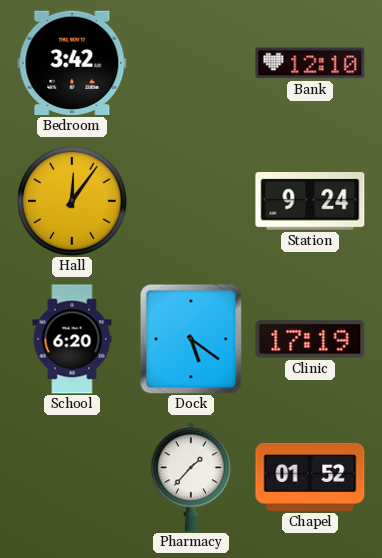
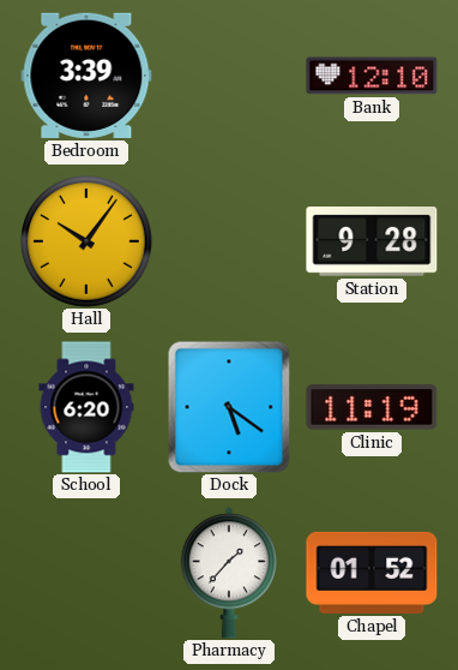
Bedroom: 3:42 -> 3:39 (86, 76)
Hall: 12:06 -> 10:06 (86, 241)
Station: 9:24 -> 9:28 (372, 243)
Clinic: 17:19 -> 11:19 (372, 407)
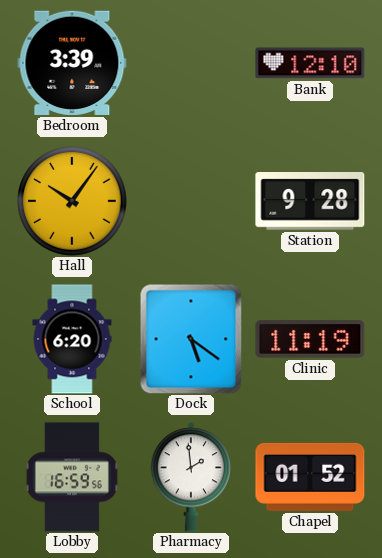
Lobby: none -> 16:59 (72, 477)
Pharmacy: 1:37 -> 1:59 (191, 477)
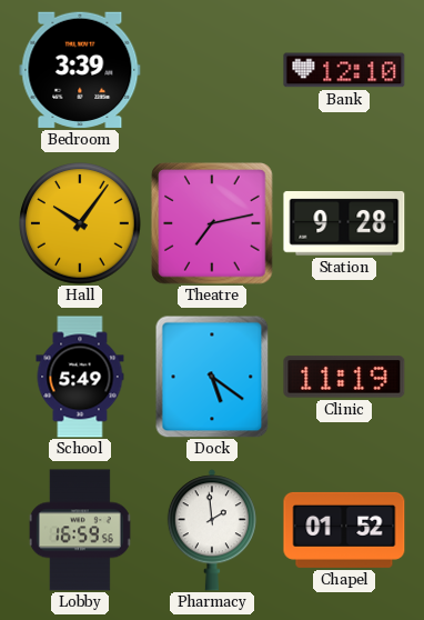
Theatre: none -> 7:13 (212, 223)
School: 6:20 -> 5:49 (80, 377)
